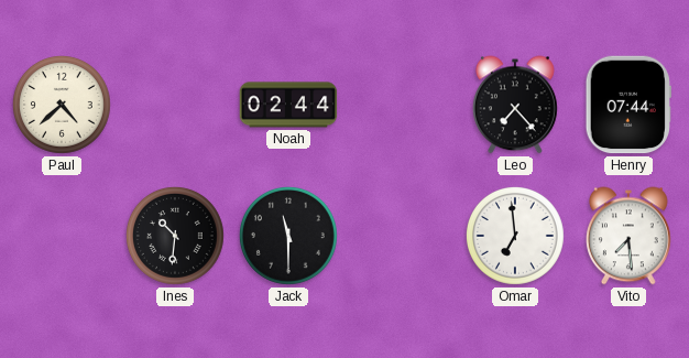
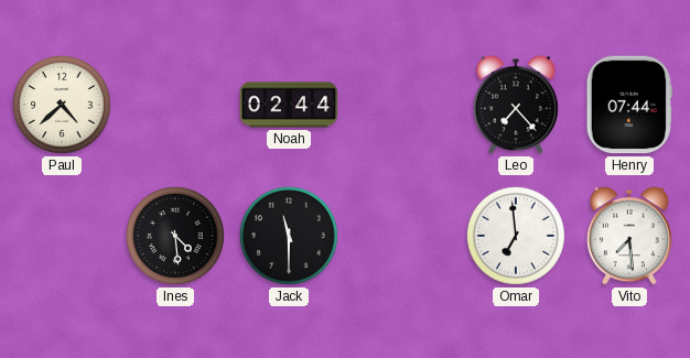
Ines: 10:31 -> 4:29 (175, 236)
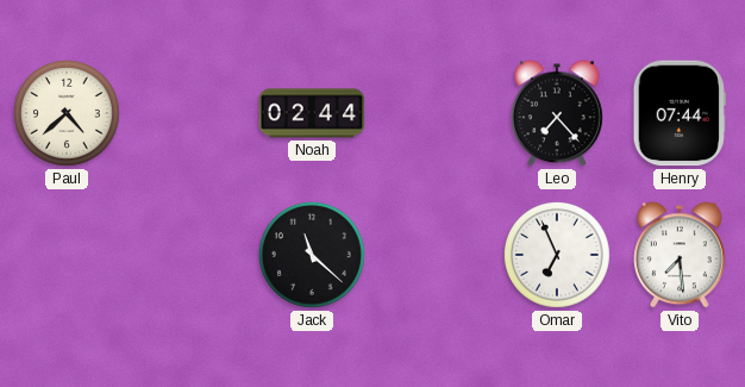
Ines: 4:29 -> none (175, 236)
Jack: 11:30 -> 11:22 (312, 255)
Omar: 6:59 -> 6:56 (557, 255)
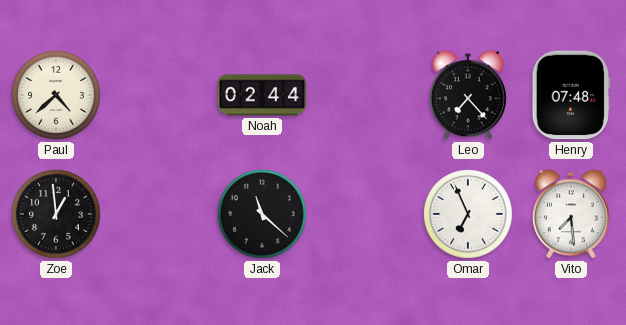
Henry: 07:44 -> 07:48 (571, 95)
Zoe: none -> 12:59 (56, 214)
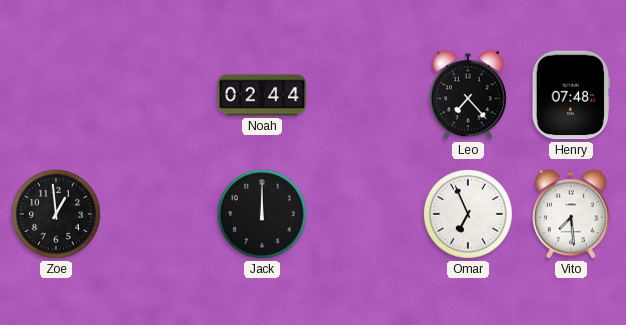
Paul: 4:38 -> none (56, 95)
Jack: 11:22 -> 12:00 (262, 214)
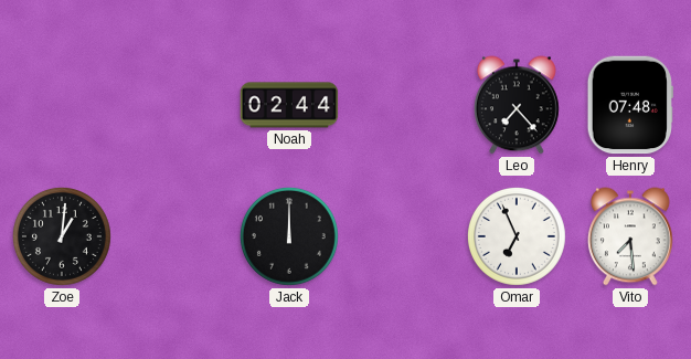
Zoe: 12:59 -> 1:01 (62, 236)
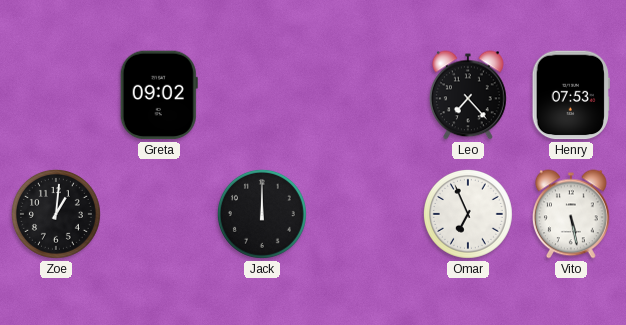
Greta: none -> 09:02 (159, 95)
Noah: 02:44 -> none (289, 105)
Henry: 07:48 -> 07:53 (571, 95)
Vito: 7:29 -> 5:28 (572, 214)
